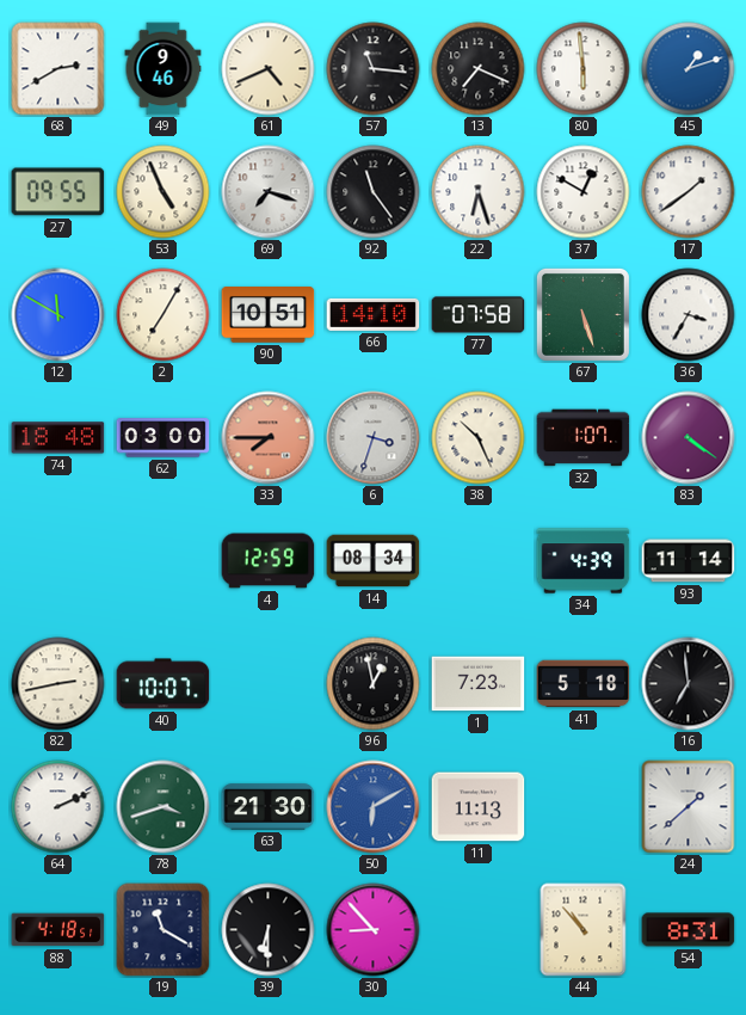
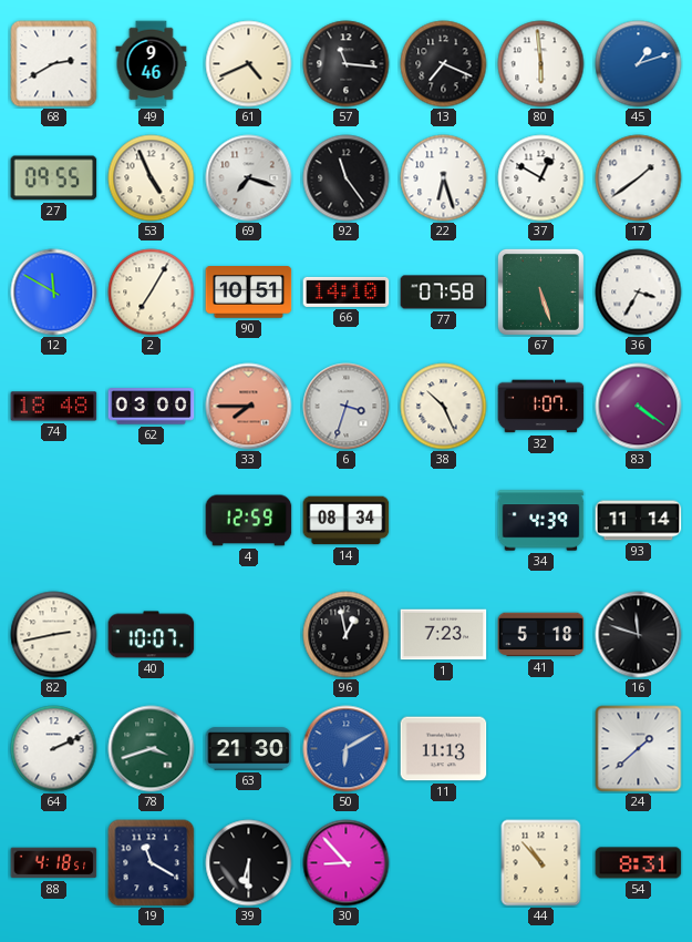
16: 6:59 -> 11:48 (639, 635)
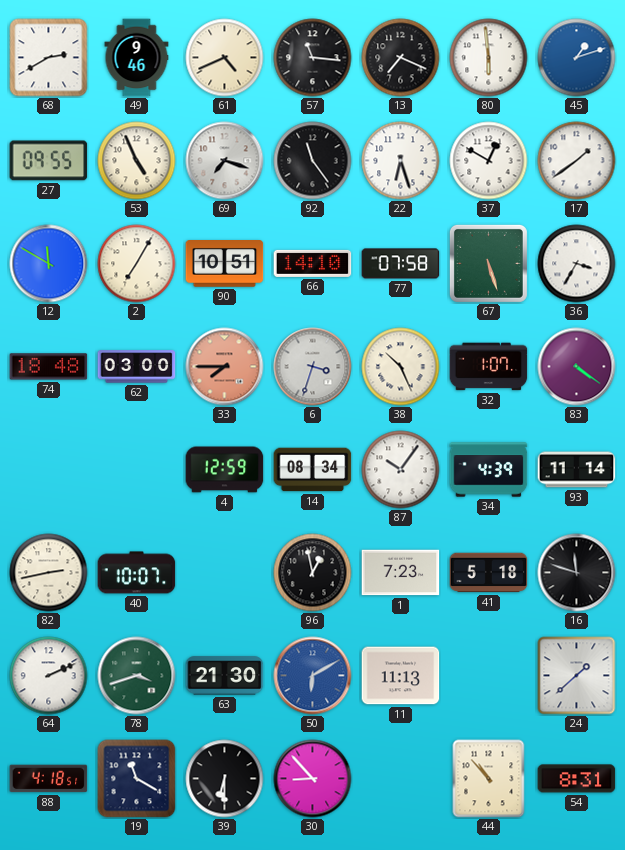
87: none -> 10:06 (401, 470)
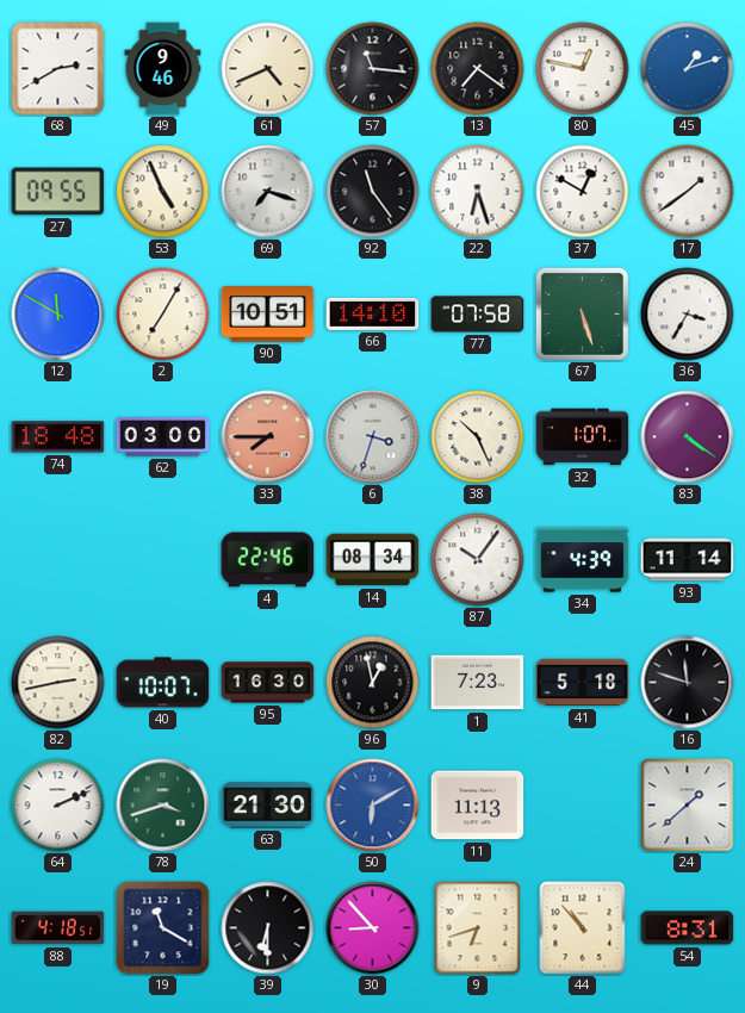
13: 7:19 -> 7:21 (478, 69)
80: 5:59 -> 12:47 (583, 69)
4: 12:59 -> 22:46 (268, 560)
95: none -> 16:30 (268, 683)
9: none -> 6:42 (478, 928)
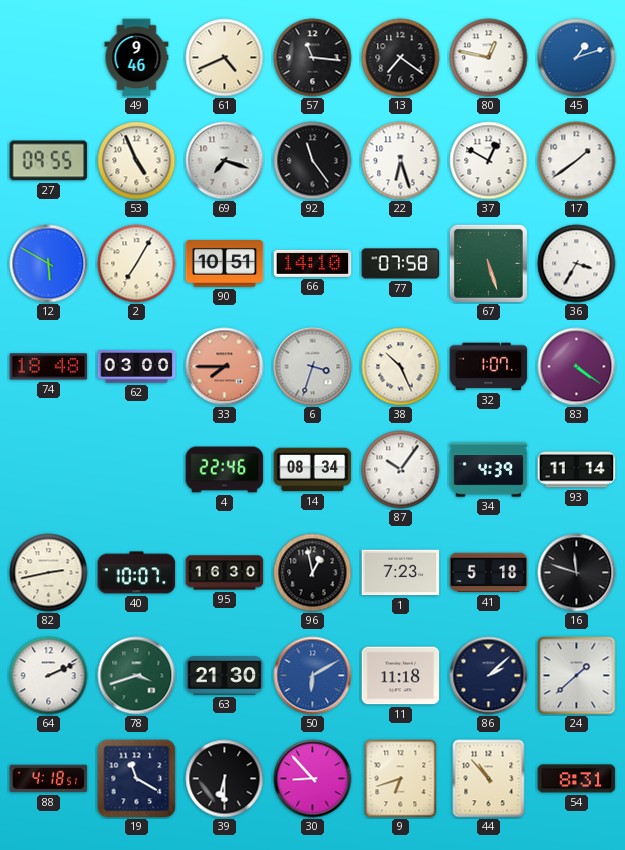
68: 2:40 -> none (58, 69)
12: 11:50 -> 5:50 (49, 264)
11: 11:13 -> 11:18 (401, 676)
86: none -> 2:08 (489, 676)
